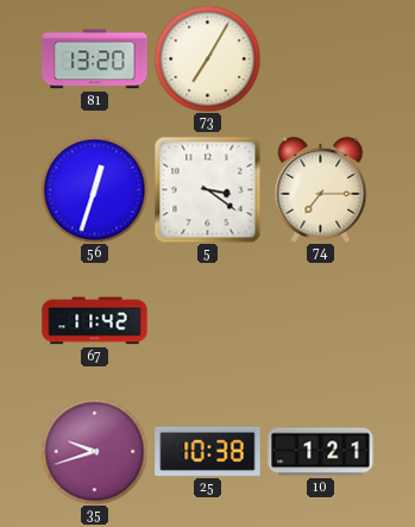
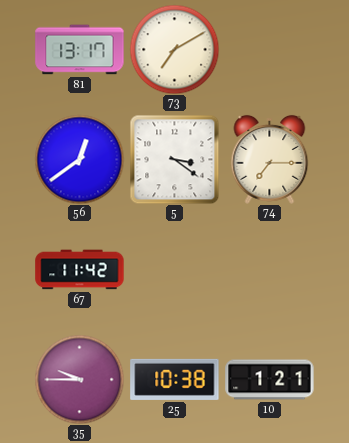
81: 13:20 -> 13:17 (80, 50)
73: 7:05 -> 7:10 (174, 49)
56: 12:33 -> 12:39 (79, 159)
35: 9:42 -> 9:45 (79, 379)
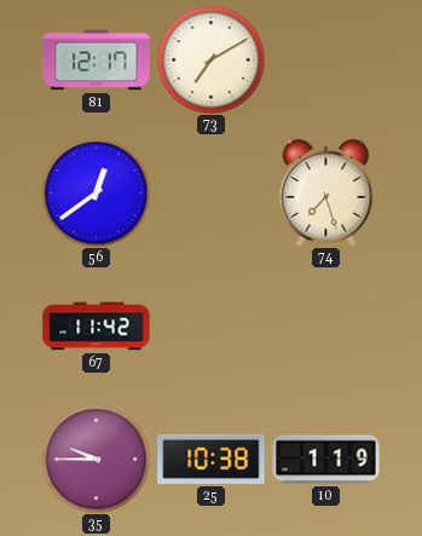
81: 13:17 -> 12:17 (97, 60)
5: 3:21 -> none (174, 159)
74: 7:15 -> 7:27 (326, 192)
10: 1:21 -> 1:19 (326, 460)
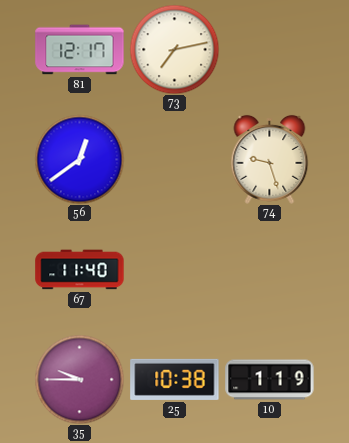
73: 7:10 -> 7:13 (174, 49)
74: 7:27 -> 9:27 (270, 159)
67: 11:42 -> 11:40 (80, 270)
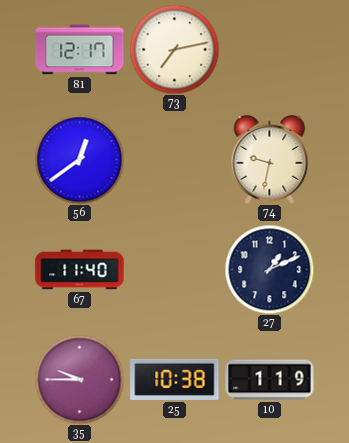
74: 9:27 -> 9:32 (270, 159)
27: none -> 1:11 (269, 269)
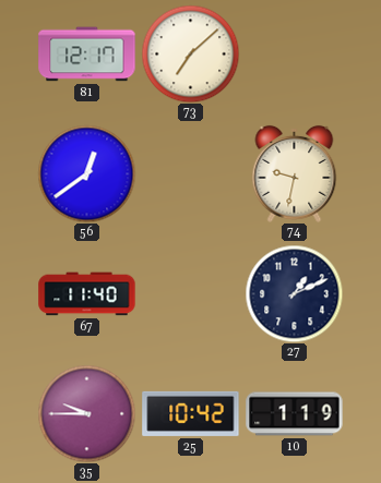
73: 7:13 -> 7:08 (190, 53)
25: 10:38 -> 10:42 (191, 413)
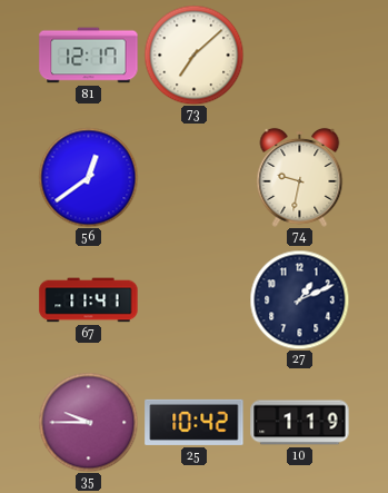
67: 11:40 -> 11:41 (89, 300)
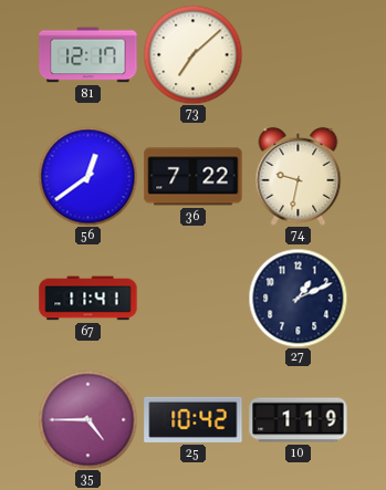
36: none -> 7:22 (194, 177)
35: 9:45 -> 4:45 (87, 419)
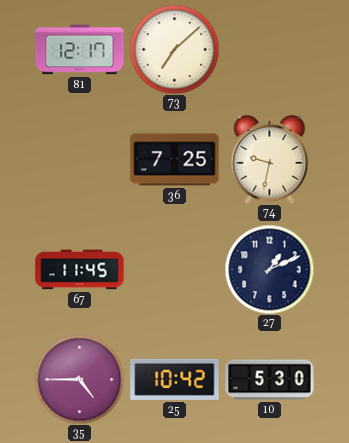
56: 12:39 -> none (87, 176)
36: 7:22 -> 7:25 (175, 160)
67: 11:41 -> 11:45 (80, 270)
10: 1:19 -> 5:30 (270, 380)
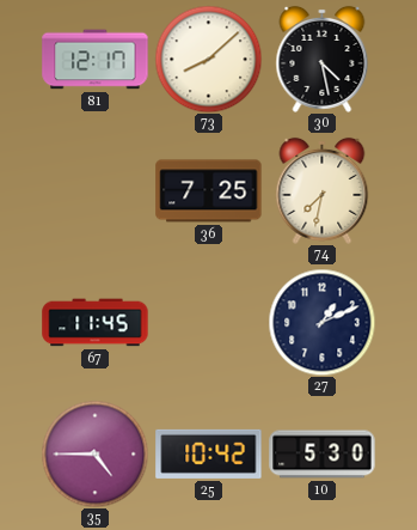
73: 7:08 -> 8:08 (208, 59)
30: none -> 4:28 (323, 59)
74: 9:32 -> 7:32 (323, 190)
